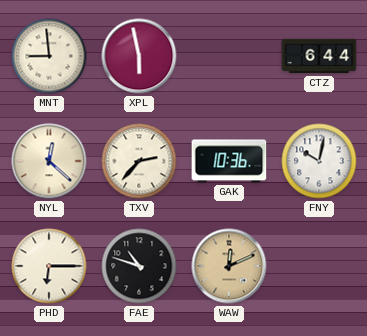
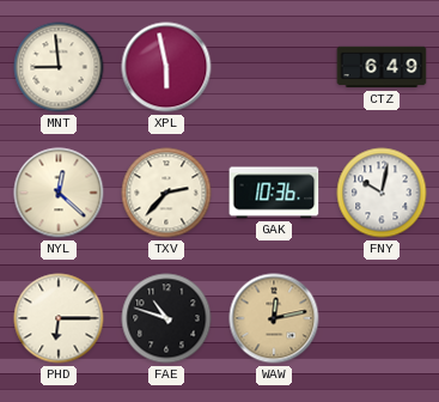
CTZ: 6:44 -> 6:49 (382, 67)
WAW: 12:11 -> 12:13 (274, 318)
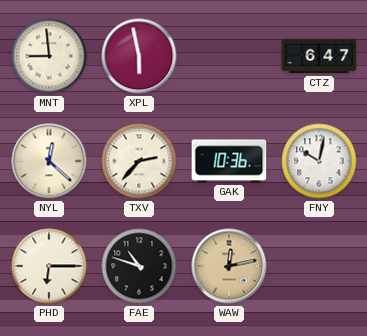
CTZ: 6:49 -> 6:47 (319, 56)
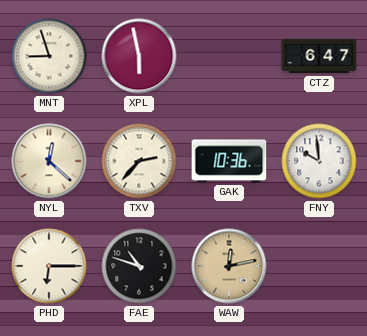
MNT: 8:59 -> 8:57 (49, 56)
FNY: 10:02 -> 9:59 (319, 161)
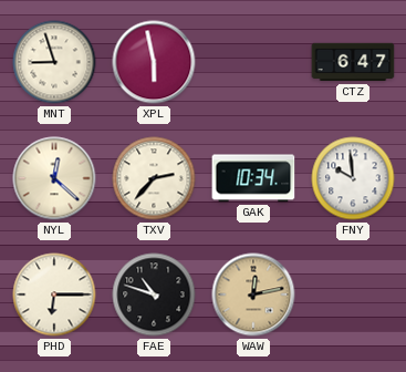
GAK: 10:36 -> 10:34 (253, 178)
